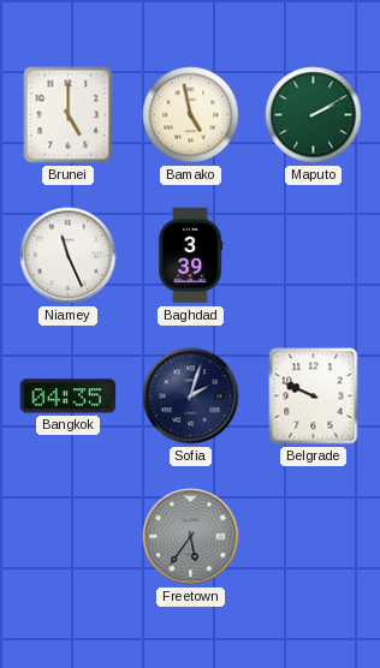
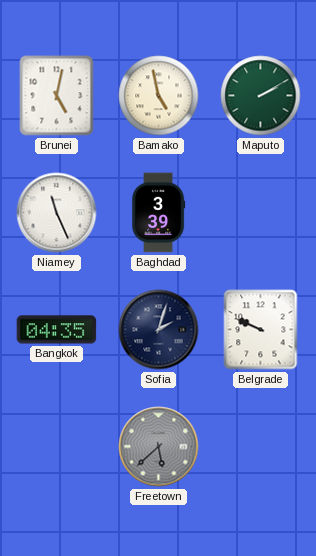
Brunei: 5:00 -> 5:02 (57, 96)
Freetown: 5:36 -> 5:38 (159, 447)
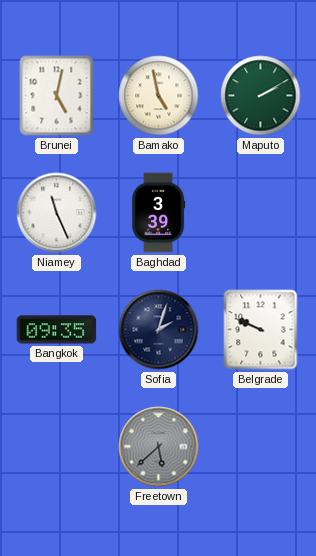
Bangkok: 04:35 -> 09:35 (57, 330)
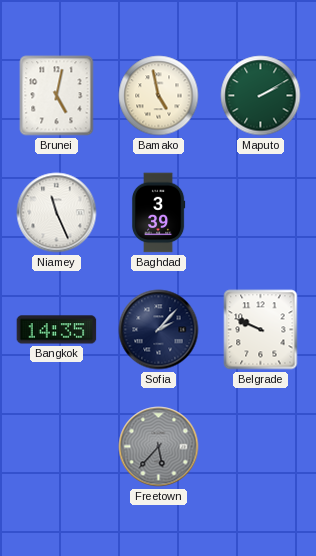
Bangkok: 09:35 -> 14:35 (57, 330)
Sofia: 2:03 -> 2:07 (159, 330)
Freetown: 5:38 -> 5:37 (159, 447)
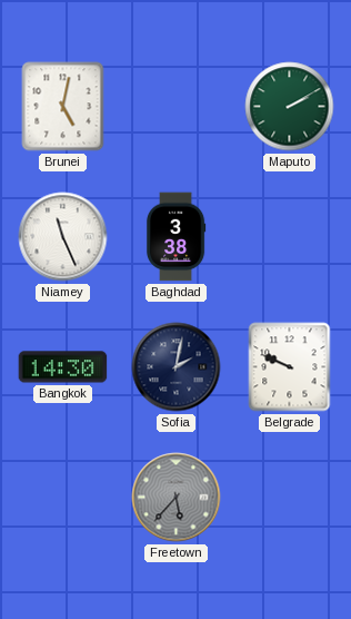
Bamako: 4:58 -> none (159, 96)
Baghdad: 3:39 -> 3:38 (175, 237)
Bangkok: 14:35 -> 14:30 (63, 367)
Sofia: 2:07 -> 2:02 (177, 367)
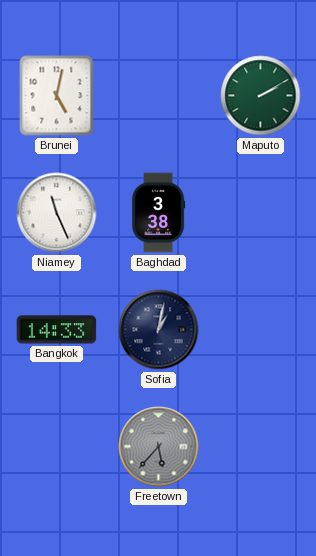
Bangkok: 14:30 -> 14:33 (57, 330)
Sofia: 2:02 -> 1:02 (159, 330)
Belgrade: 9:49 -> none (290, 367)
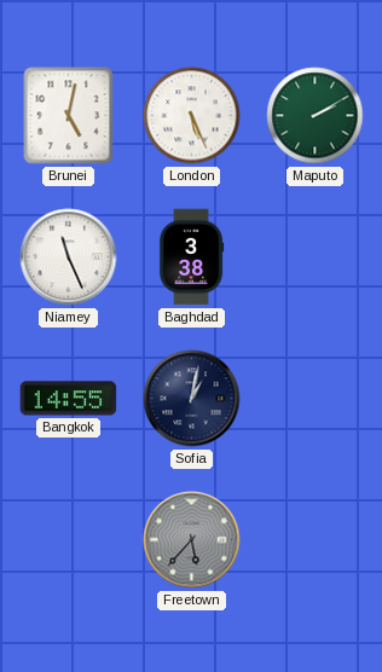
London: none -> 5:26 (192, 116)
Bangkok: 14:33 -> 14:55 (69, 399)
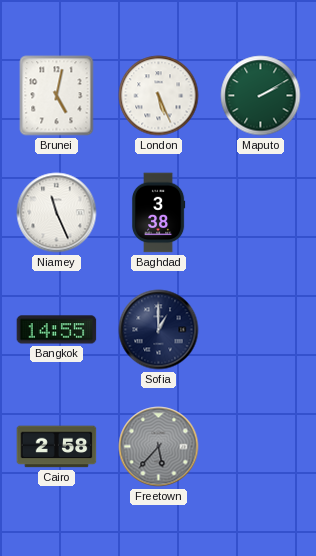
Sofia: 1:02 -> 1:00 (159, 330)
Cairo: none -> 2:58 (57, 447)
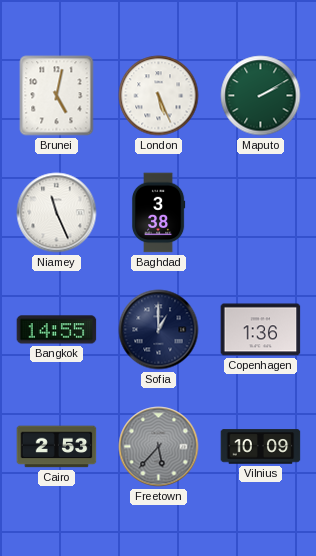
Copenhagen: none -> 1:36 (261, 330)
Cairo: 2:58 -> 2:53 (57, 447)
Vilnius: none -> 10:09 (261, 447)
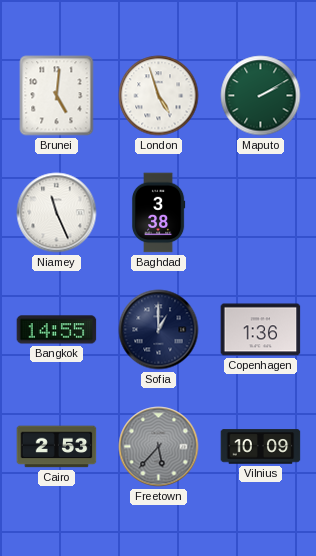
Brunei: 5:02 -> 5:01 (57, 96)
London: 5:26 -> 4:57 (159, 96)
